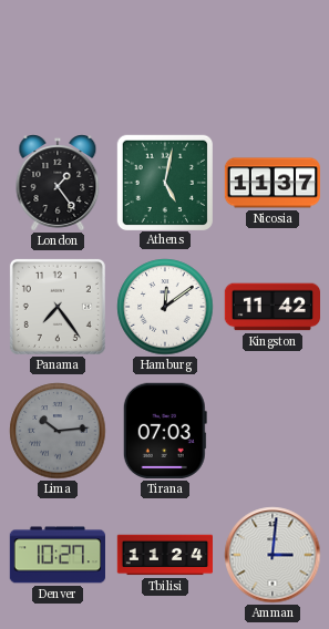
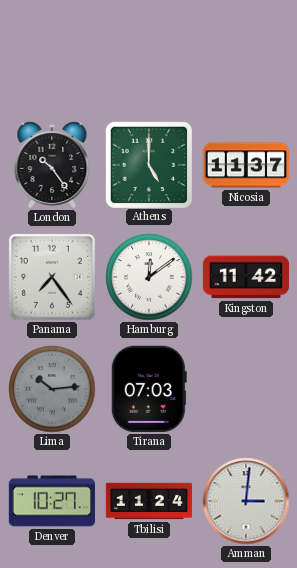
London: 1:24 -> 10:24 (52, 165)
Athens: 5:02 -> 5:00 (148, 164)
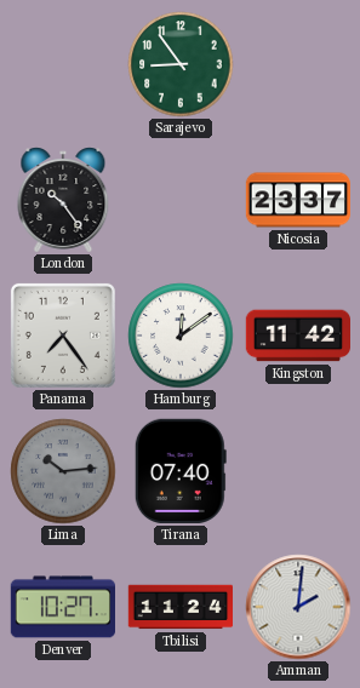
Sarajevo: none -> 8:54 (181, 64)
Athens: 5:00 -> none (148, 164)
Nicosia: 11:37 -> 23:37 (297, 200)
Tirana: 07:03 -> 07:40 (181, 471)
Amman: 3:01 -> 2:01 (298, 607)
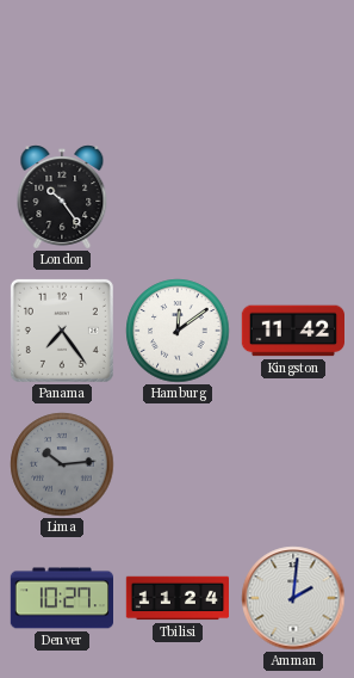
Sarajevo: 8:54 -> none (181, 64)
Nicosia: 23:37 -> none (297, 200)
Tirana: 07:40 -> none (181, 471)
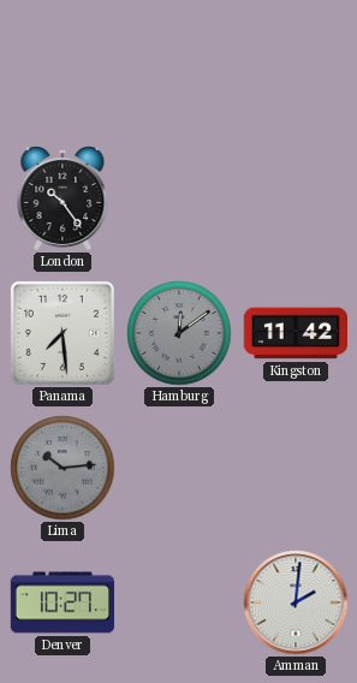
Panama: 7:24 -> 7:29 (63, 333)
Hamburg dial: white -> grey (179, 333)
Tbilisi: 11:24 -> none (176, 598)
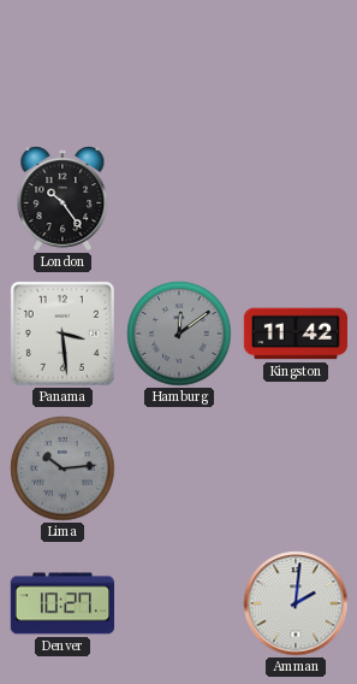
Panama: 7:29 -> 3:29 (63, 334)
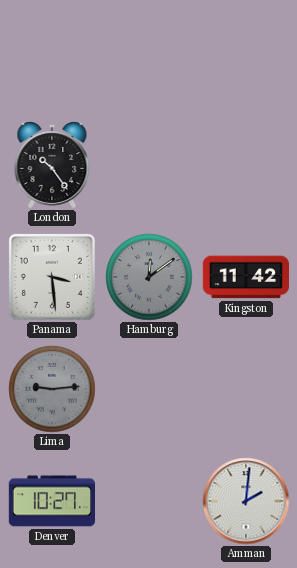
Lima: 10:14 -> 9:14 (52, 389)
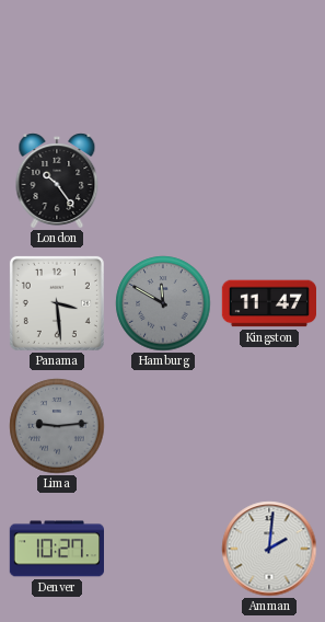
Hamburg: 12:09 -> 11:50 (163, 303)
Kingston: 11:42 -> 11:47 (268, 303)
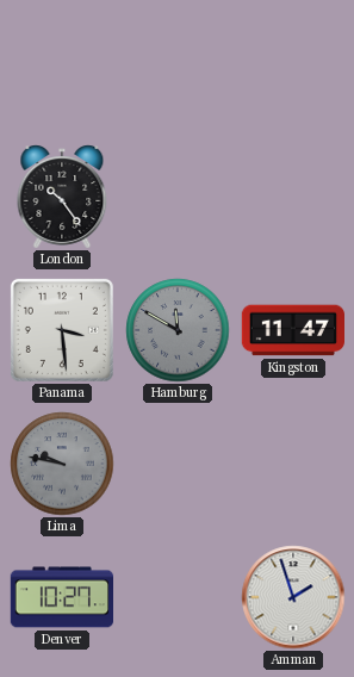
Lima: 9:14 -> 9:47 (62, 464)
Amman: 2:01 -> 1:57 (293, 597)
